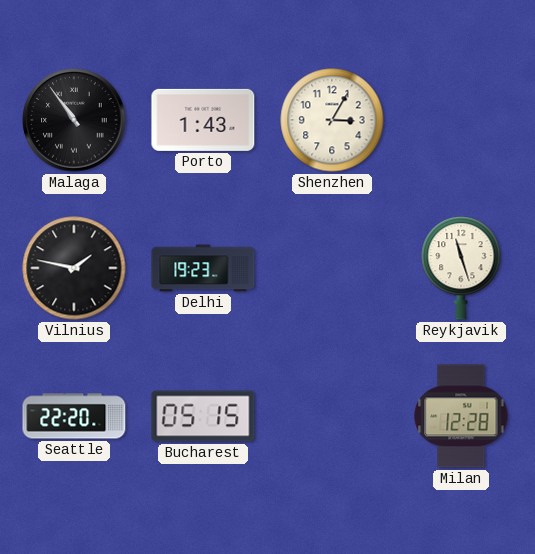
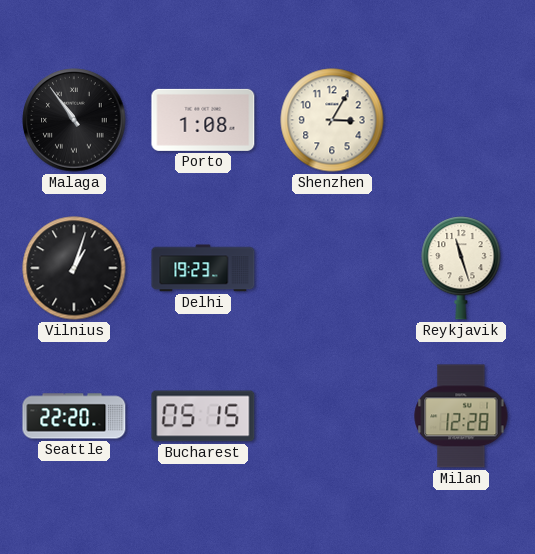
Porto: 1:43 -> 1:08 (203, 120)
Vilnius: 1:47 -> 1:03 (74, 268)
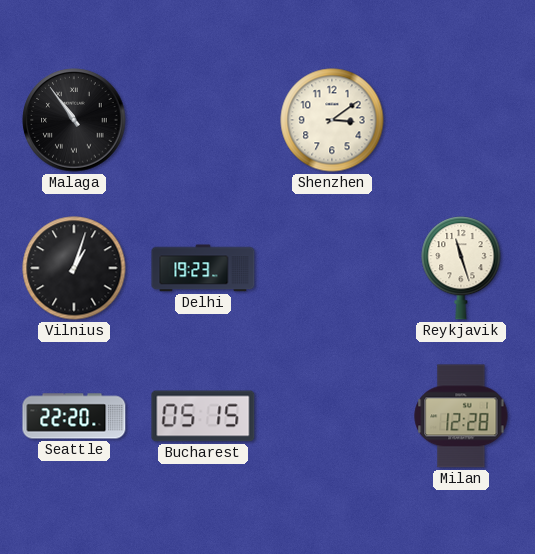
Porto: 1:08 -> none (203, 120)
Shenzhen: 3:05 -> 3:09 (332, 120)
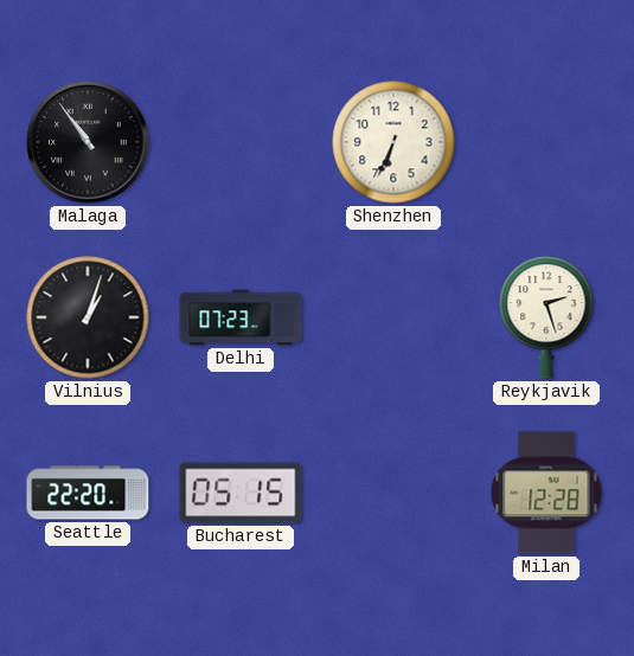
Shenzhen: 3:09 -> 6:34 (393, 142)
Delhi: 19:23 -> 07:23 (241, 317)
Reykjavik: 11:27 -> 2:27 (546, 317)
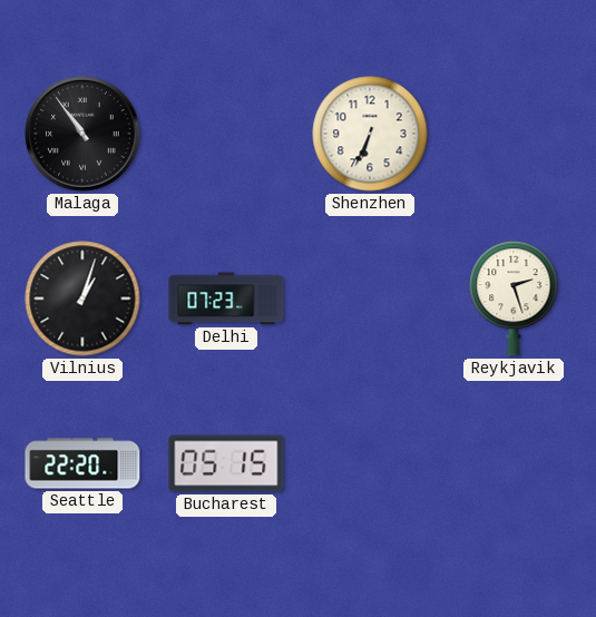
Milan: 12:28 -> none (546, 493)
